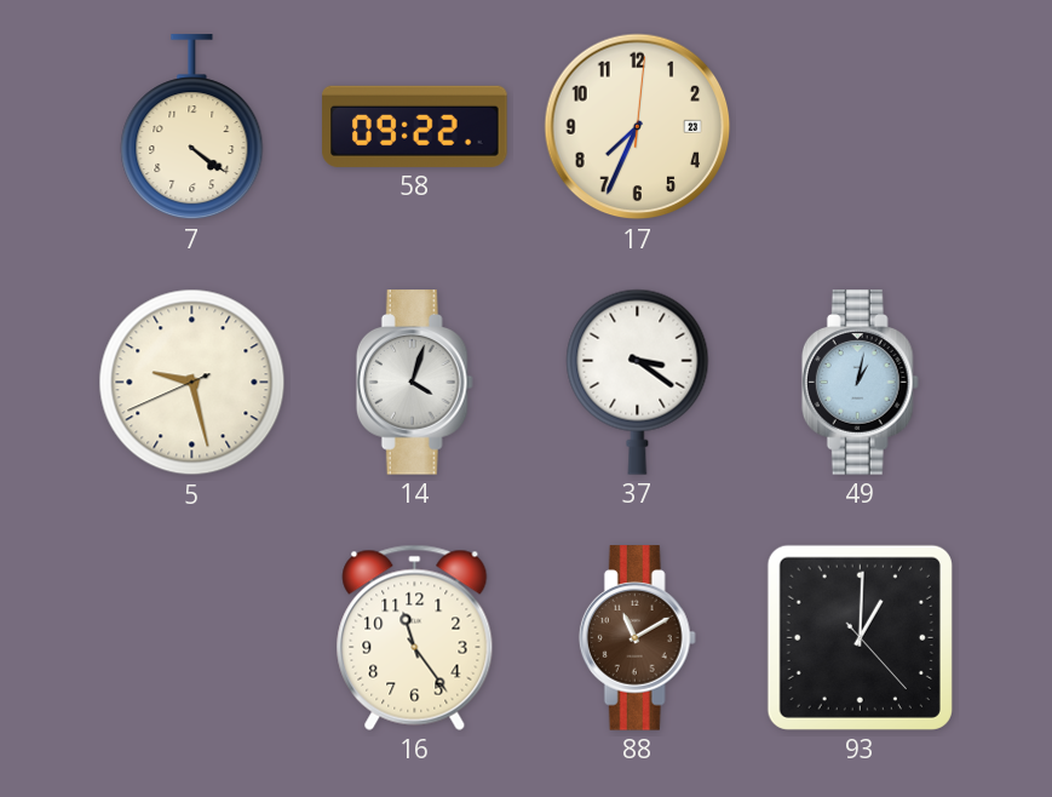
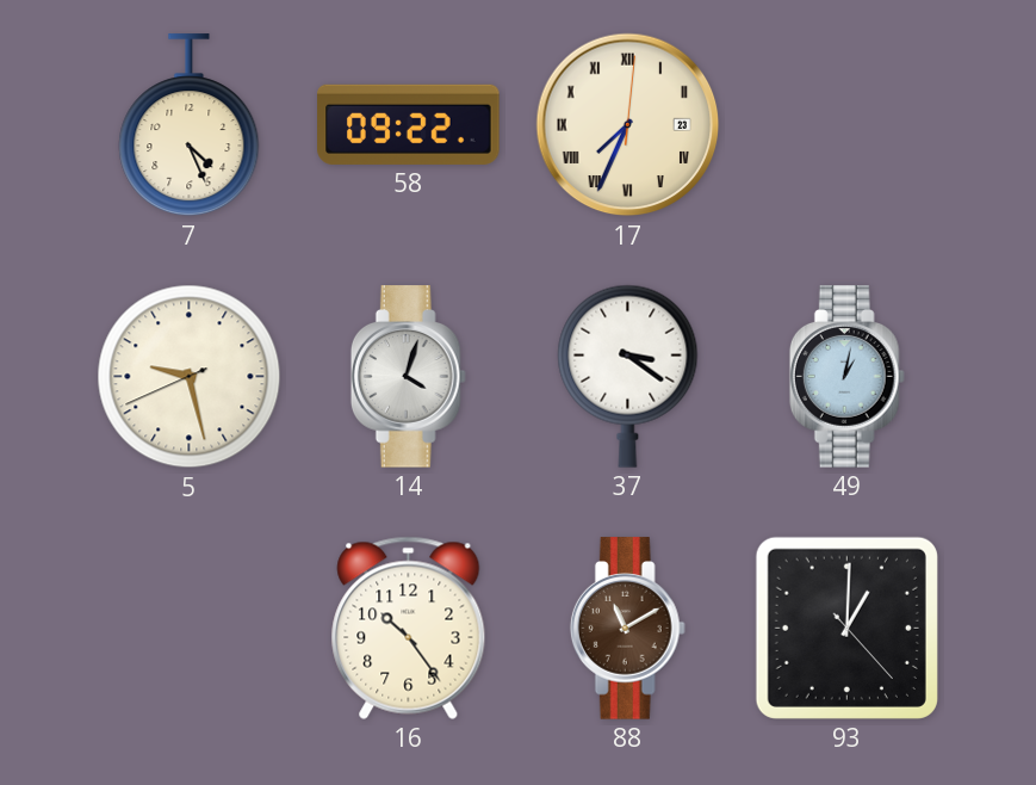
7: 4:21 -> 4:26 (190, 125)
17 numerals: Arabic -> Roman (628, 125)
16: 11:24 -> 10:24 (409, 628)
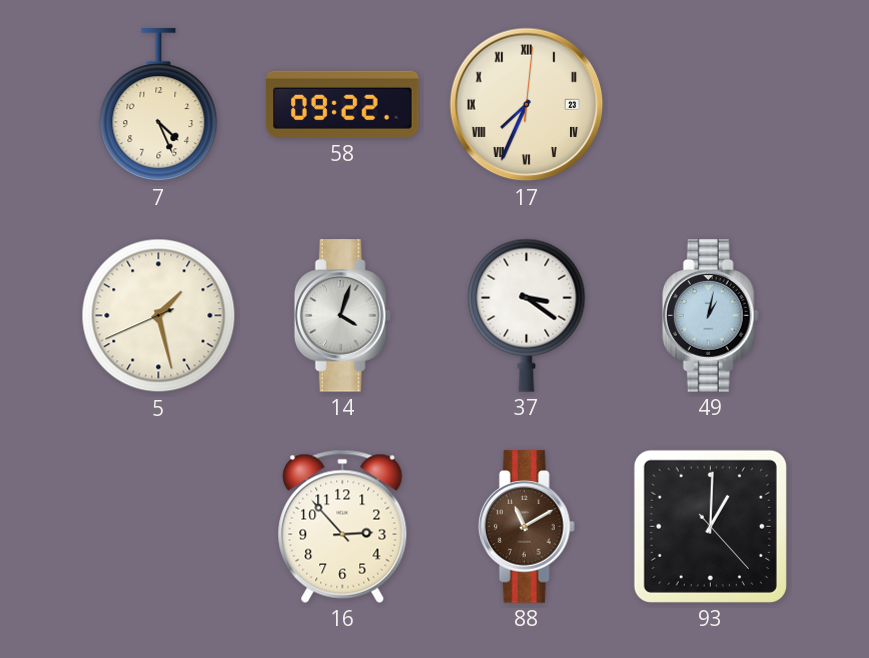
5: 9:27 -> 1:27 (159, 316)
16: 10:24 -> 2:53 (343, 526)
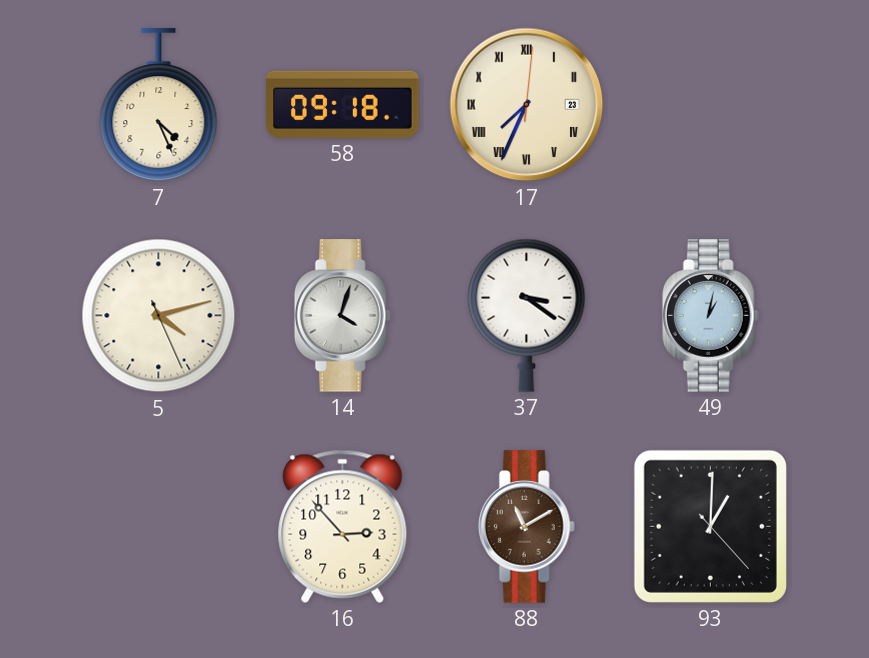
58: 09:22 -> 09:18 (343, 104)
5: 1:27 -> 4:12 (159, 316)
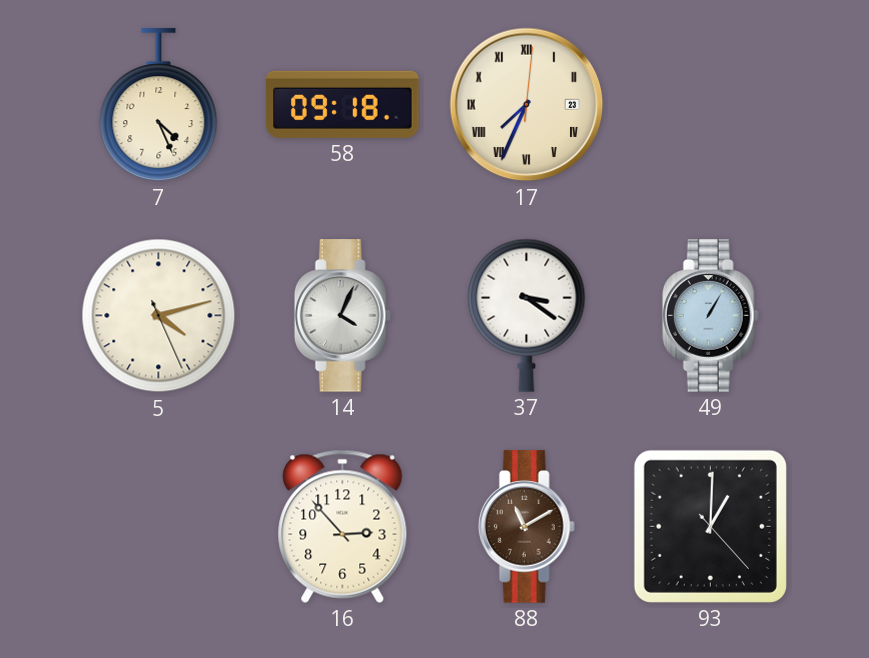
14: 4:03 -> 4:04 (342, 316)
49: 1:02 -> 1:05 (710, 316)
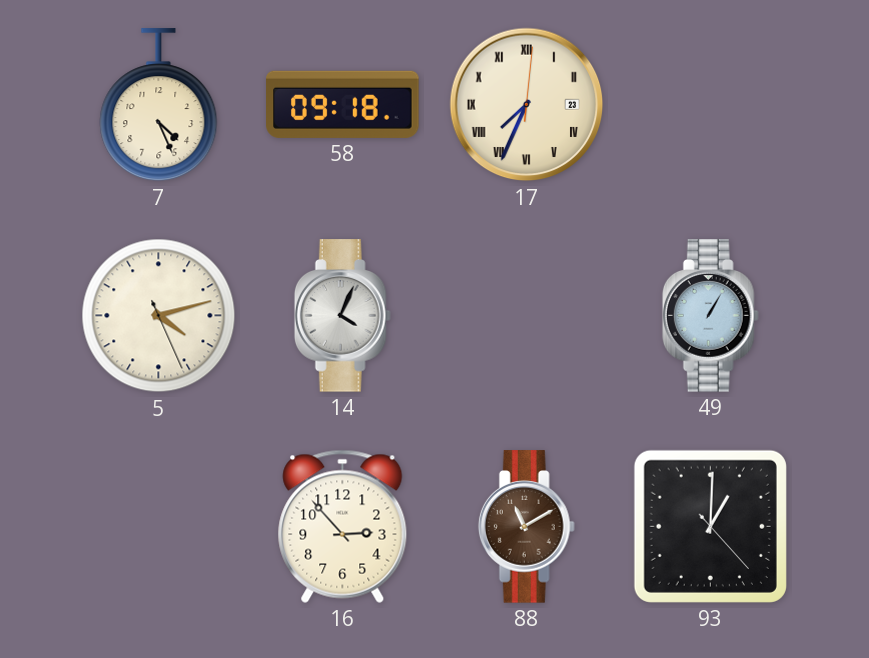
37: 3:21 -> none (527, 315)
